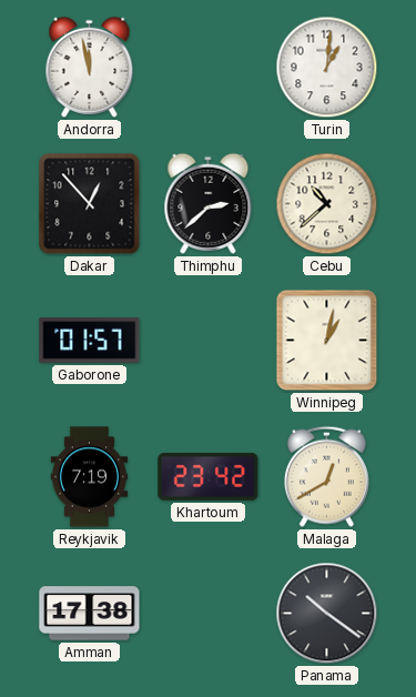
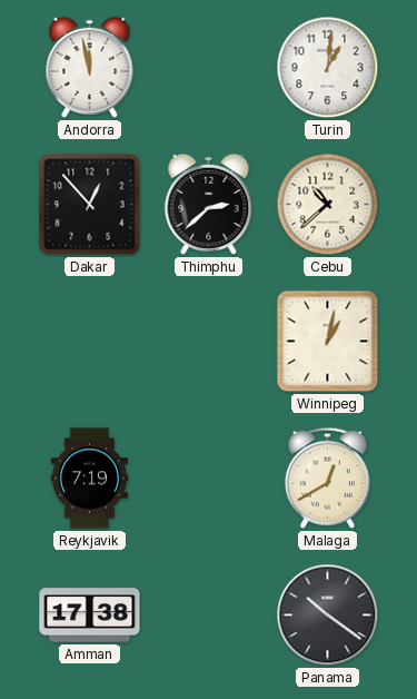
Gaborone: 01:57 -> none (90, 341)
Khartoum: 23:42 -> none (209, 476)
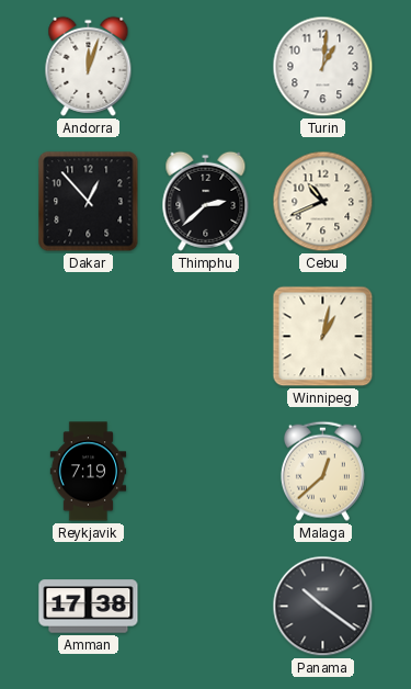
Andorra: 11:58 -> 12:03 (89, 66)
Cebu: 10:38 -> 10:41 (323, 202)
Malaga: 12:40 -> 12:38 (322, 471)
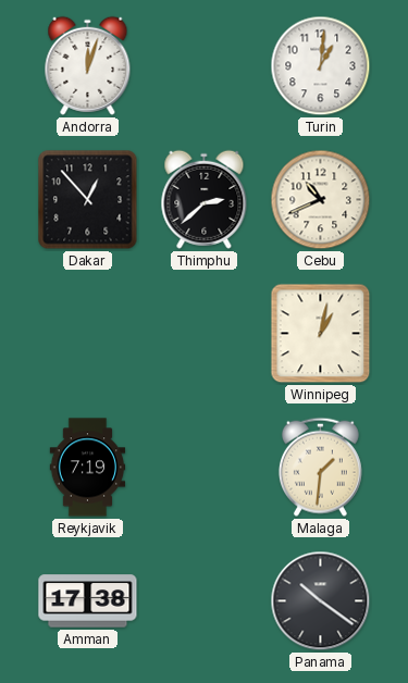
Malaga: 12:38 -> 1:31 (320, 467)
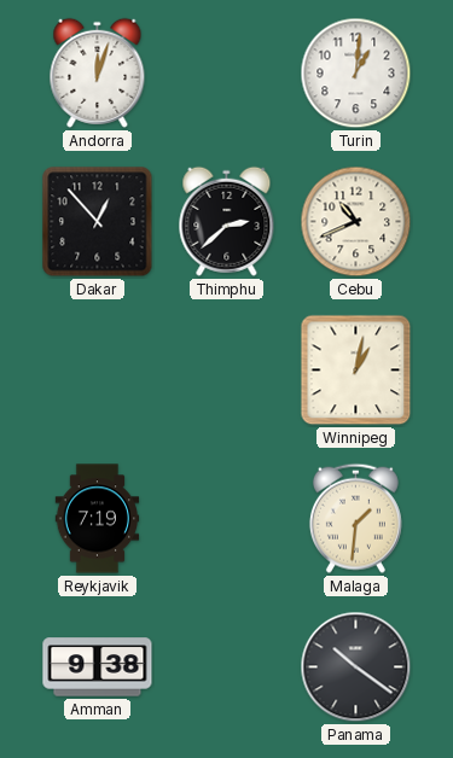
Amman: 17:38 -> 9:38 (98, 667)
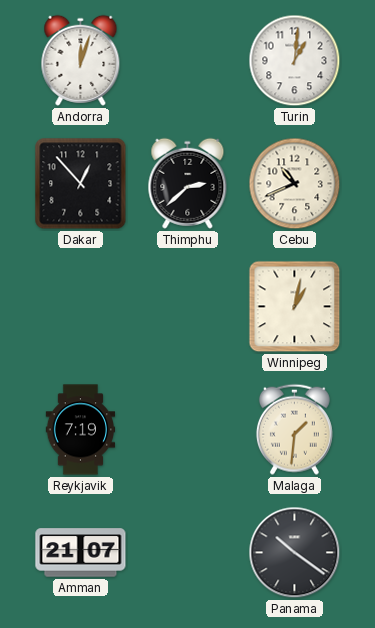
Amman: 9:38 -> 21:07 (81, 553)
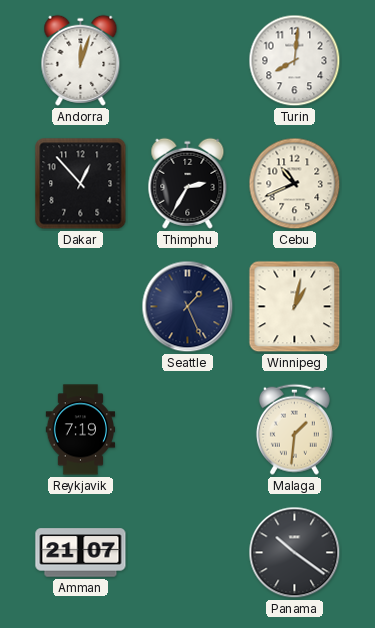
Turin: 1:01 -> 8:01 (295, 61)
Thimphu: 2:38 -> 2:35 (188, 183)
Seattle: none -> 1:26 (188, 307)
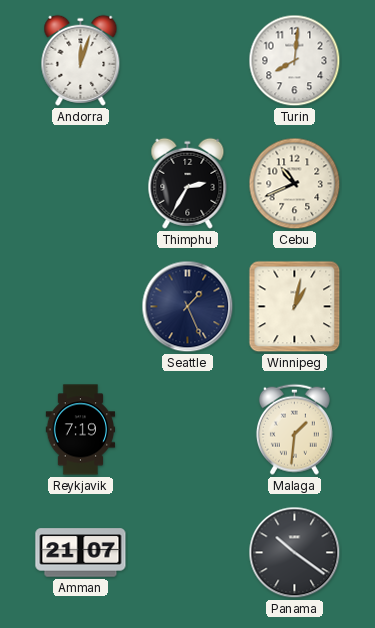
Dakar: 12:53 -> none (81, 184)
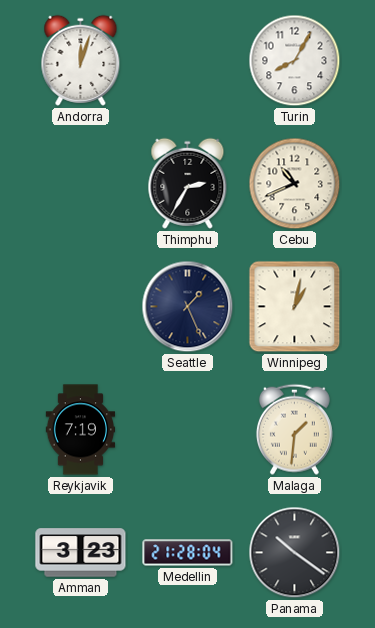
Turin: 8:01 -> 8:05 (295, 61)
Amman: 21:07 -> 3:23 (81, 553)
Medellin: none -> 21:28 (188, 553)
